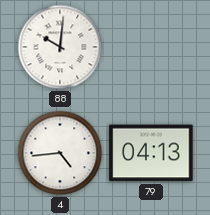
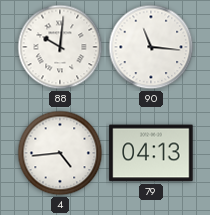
90: none -> 11:16 (151, 47)
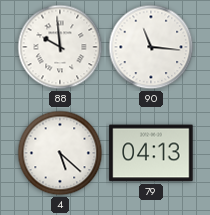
88: 10:01 -> 9:59 (60, 47)
4: 4:44 -> 5:22 (60, 153)
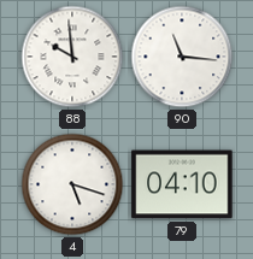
4: 5:22 -> 5:18 (72, 184)
79: 04:13 -> 04:10 (182, 184)
